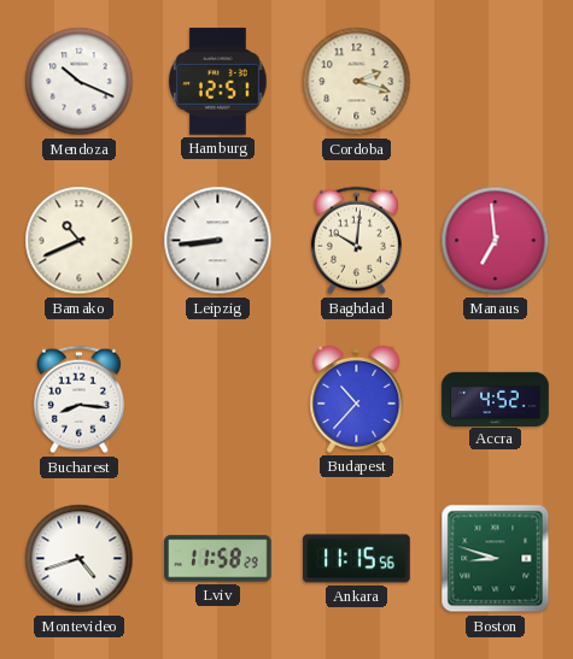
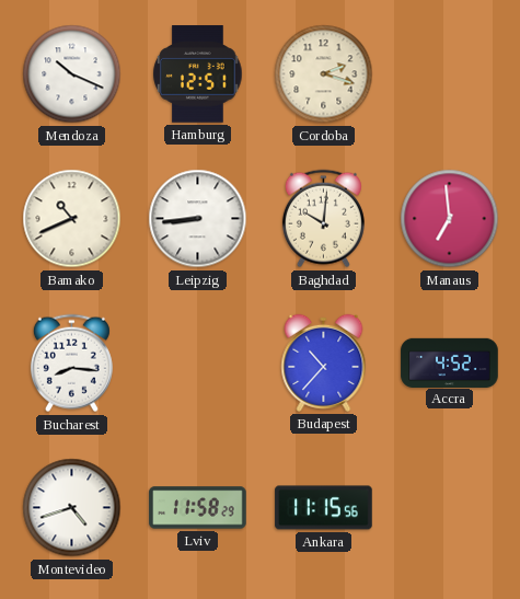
Boston: 8:48 -> none (496, 559)
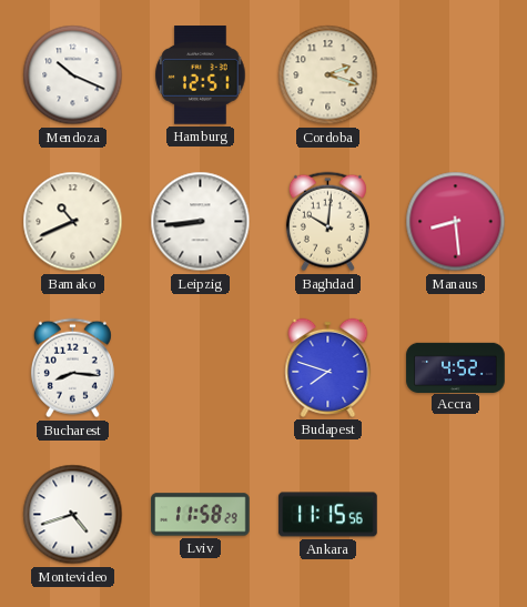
Manaus: 6:59 -> 8:29 (456, 222)
Budapest: 10:37 -> 7:48 (328, 367)
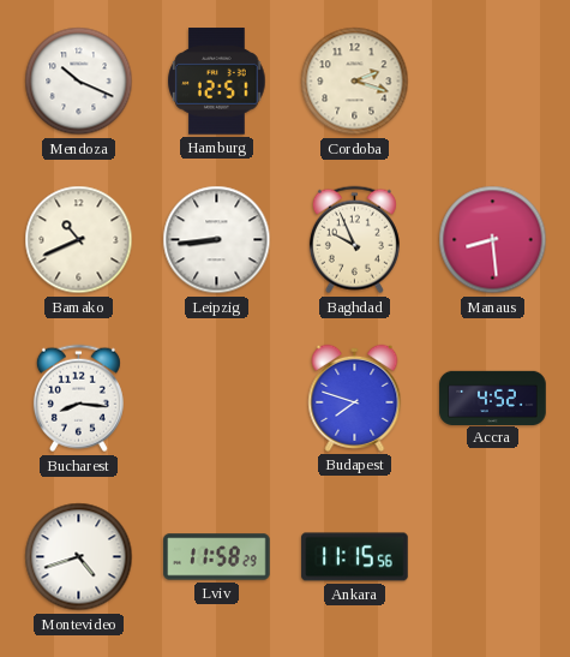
Baghdad: 10:01 -> 9:56 (354, 240)
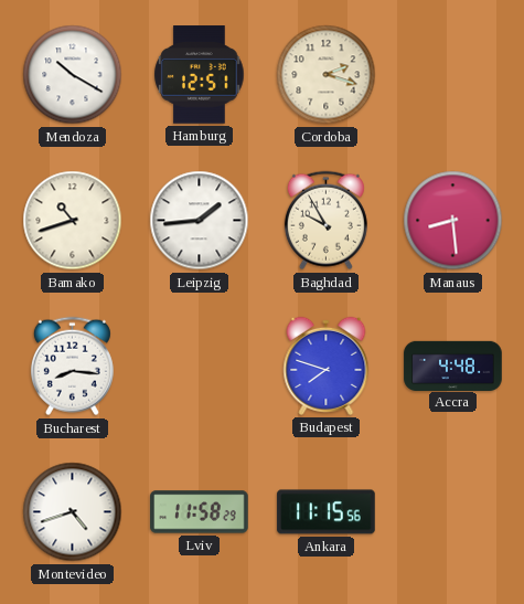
Mendoza: 10:19 -> 10:20 (73, 75)
Bamako: 10:41 -> 10:42 (73, 221)
Leipzig: 8:44 -> 1:44 (200, 221)
Baghdad: 9:56 -> 9:55 (325, 221)
Accra: 4:52 -> 4:48 (453, 365)
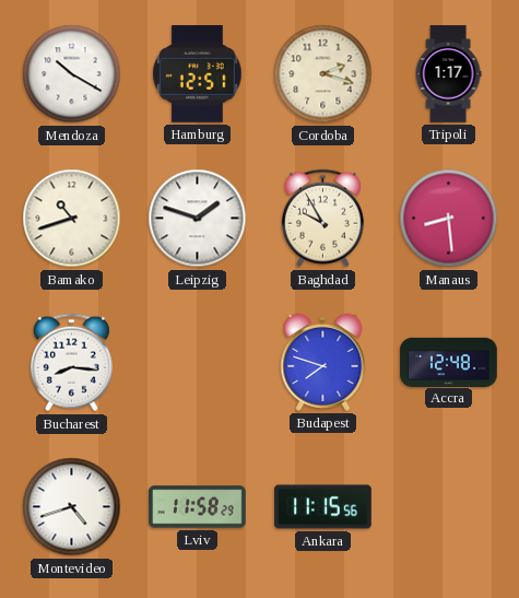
Tripoli: none -> 1:17 (448, 74)
Leipzig: 1:44 -> 1:48 (198, 219)
Accra: 4:48 -> 12:48 (449, 362)
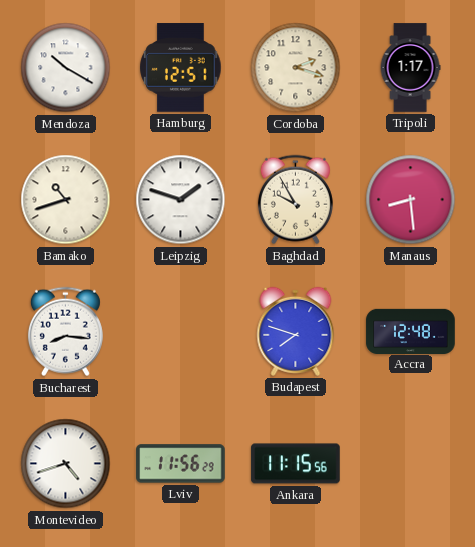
Lviv: 11:58 -> 11:56 (181, 464)
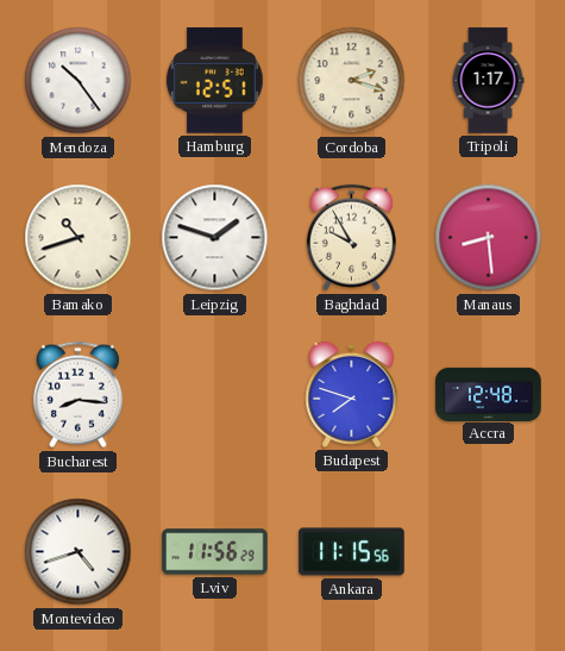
Mendoza: 10:20 -> 10:24 (79, 81)
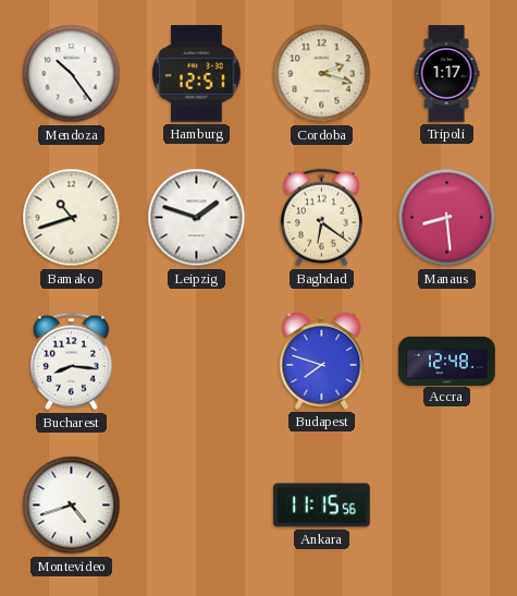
Baghdad: 9:55 -> 6:21 (321, 218)
Lviv: 11:56 -> none (215, 552)
